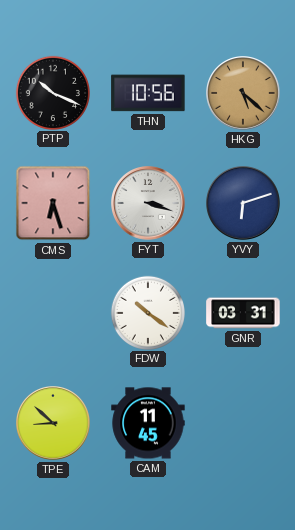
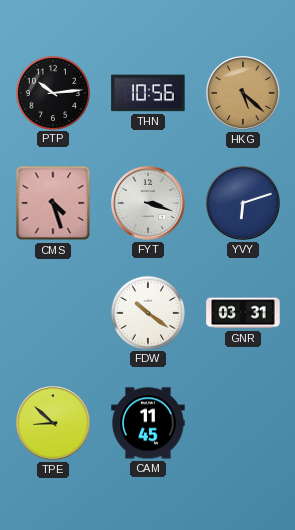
PTP: 10:19 -> 10:14 (52, 92)
CMS: 6:27 -> 4:27 (53, 203)
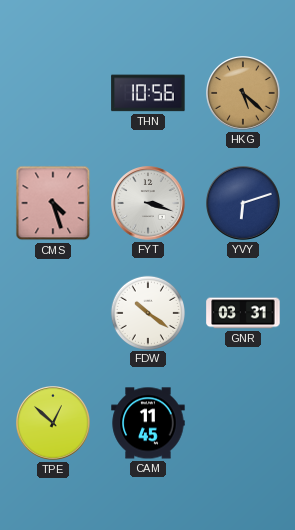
PTP: 10:14 -> none (52, 92)
TPE: 8:52 -> 12:52 (53, 423)
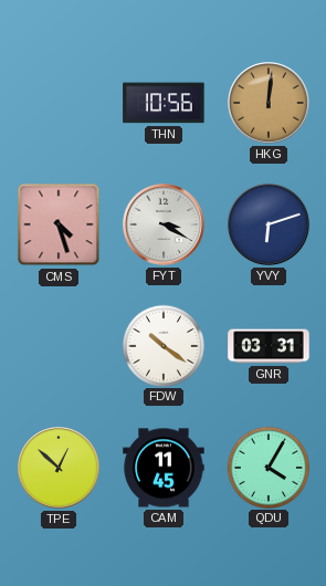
HKG: 5:22 -> 12:01 (269, 103)
FYT: 3:18 -> 3:20 (164, 224)
QDU: none -> 4:05 (267, 467)
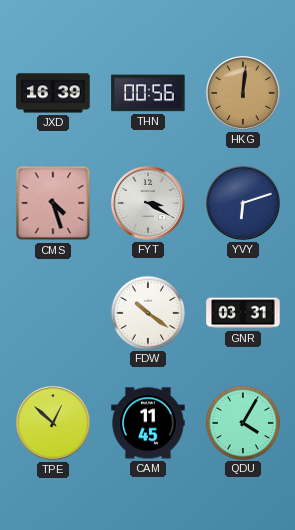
JXD: none -> 16:39 (53, 93)
THN: 10:56 -> 00:56 (148, 93)
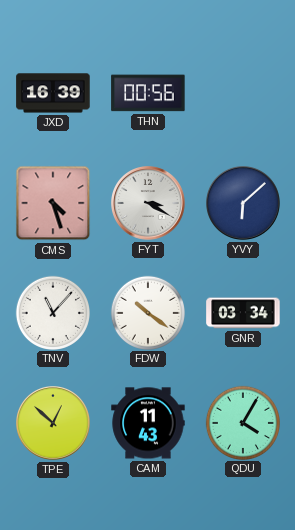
HKG: 12:01 -> none (243, 93)
YVY: 6:12 -> 6:08 (243, 203)
TNV: none -> 11:07 (52, 312)
GNR: 03:31 -> 03:34 (243, 313)
CAM: 11:45 -> 11:43 (148, 423)
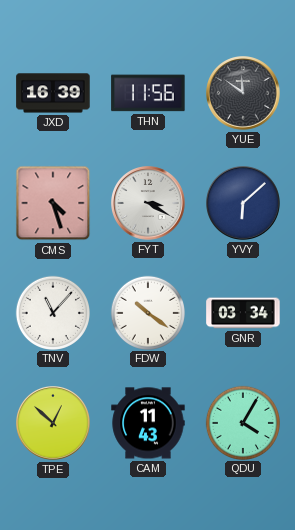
THN: 00:56 -> 11:56 (148, 93)
YUE: none -> 11:51 (243, 93)
